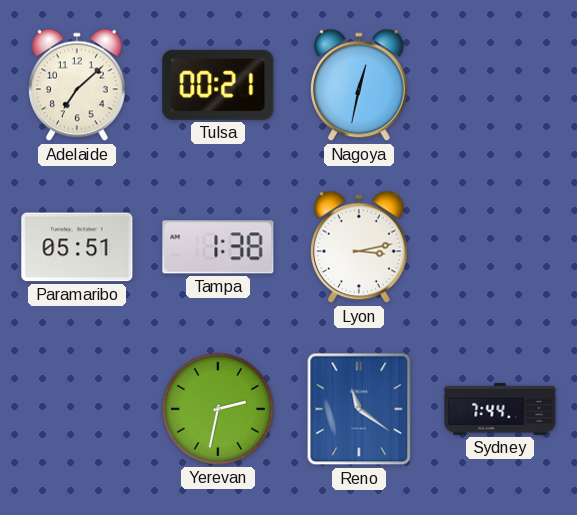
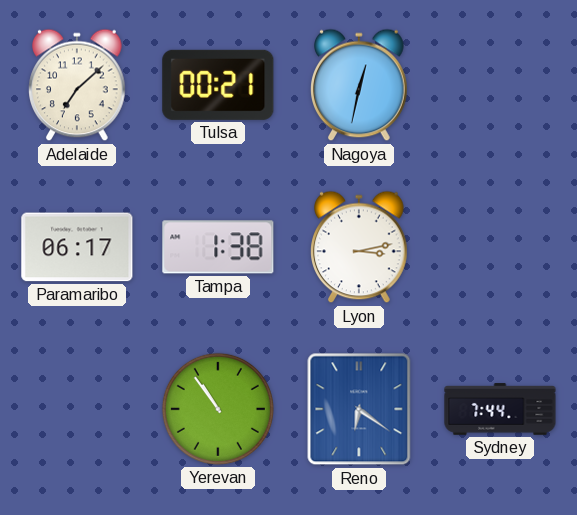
Paramaribo: 05:51 -> 06:17 (77, 247)
Yerevan: 2:32 -> 10:54 (218, 409)
Reno: 11:21 -> 6:21 (359, 409)
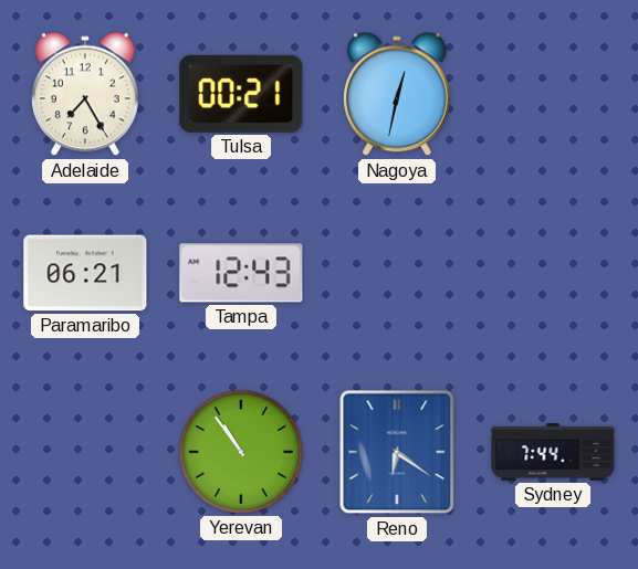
Adelaide: 7:08 -> 7:25 (86, 94)
Paramaribo: 06:17 -> 06:21 (85, 273)
Tampa: 1:38 -> 12:43 (241, 273)
Lyon: 3:13 -> none (360, 247)
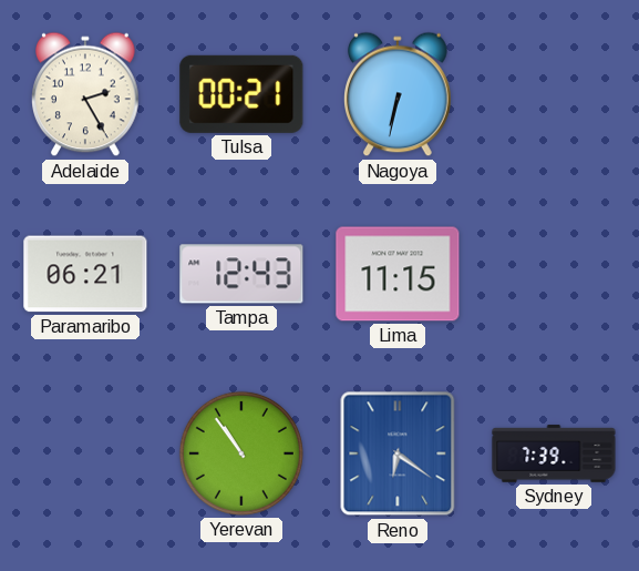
Adelaide: 7:25 -> 2:25 (86, 94)
Nagoya: 12:32 -> 6:32 (399, 94)
Lima: none -> 11:15 (398, 274)
Sydney: 7:44 -> 7:39 (554, 453)
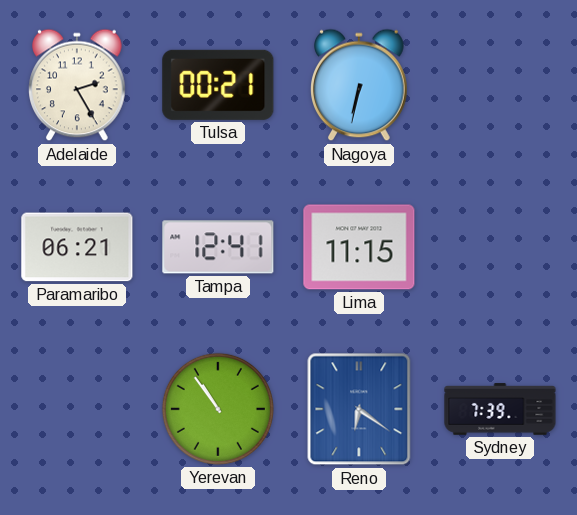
Tampa: 12:43 -> 12:41 (218, 247)
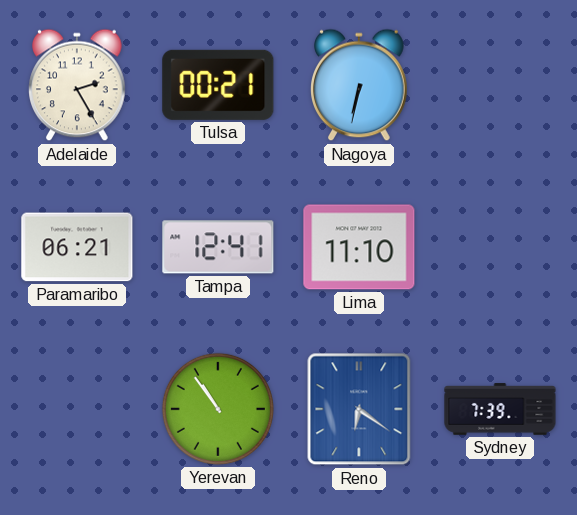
Lima: 11:15 -> 11:10 (359, 247)
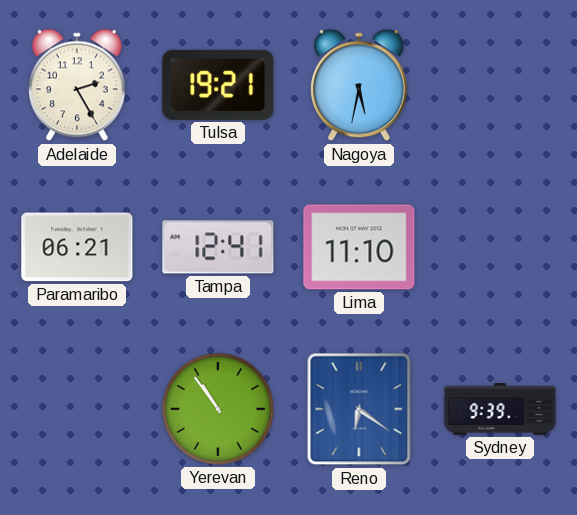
Tulsa: 00:21 -> 19:21 (218, 85)
Nagoya: 6:32 -> 5:32 (360, 85)
Sydney: 7:39 -> 9:39 (500, 409)
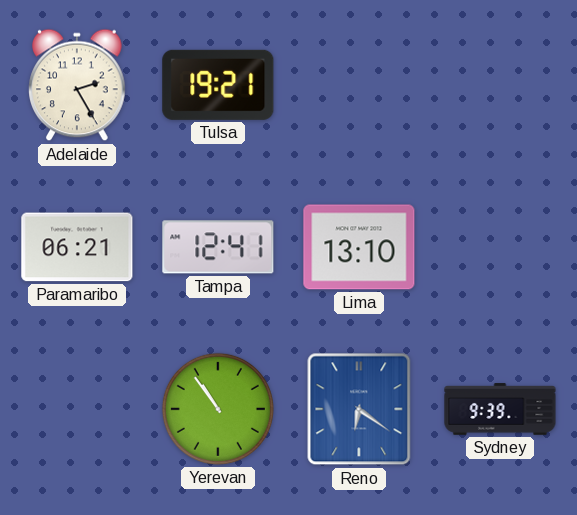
Nagoya: 5:32 -> none (360, 85)
Lima: 11:10 -> 13:10 (359, 247)
